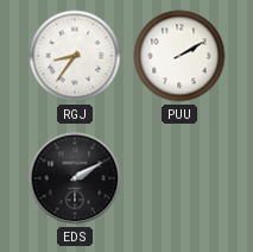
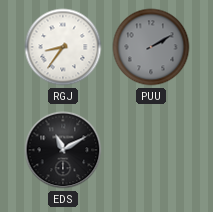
PUU dial: white -> grey (151, 47)
EDS: 2:10 -> 11:10 (63, 150)
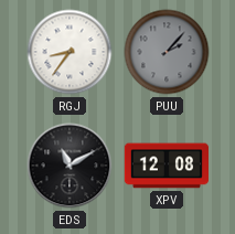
PUU: 2:10 -> 2:07 (167, 52)
XPV: none -> 12:08 (165, 166)
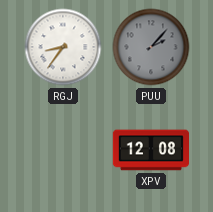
EDS: 11:10 -> none (70, 166)
